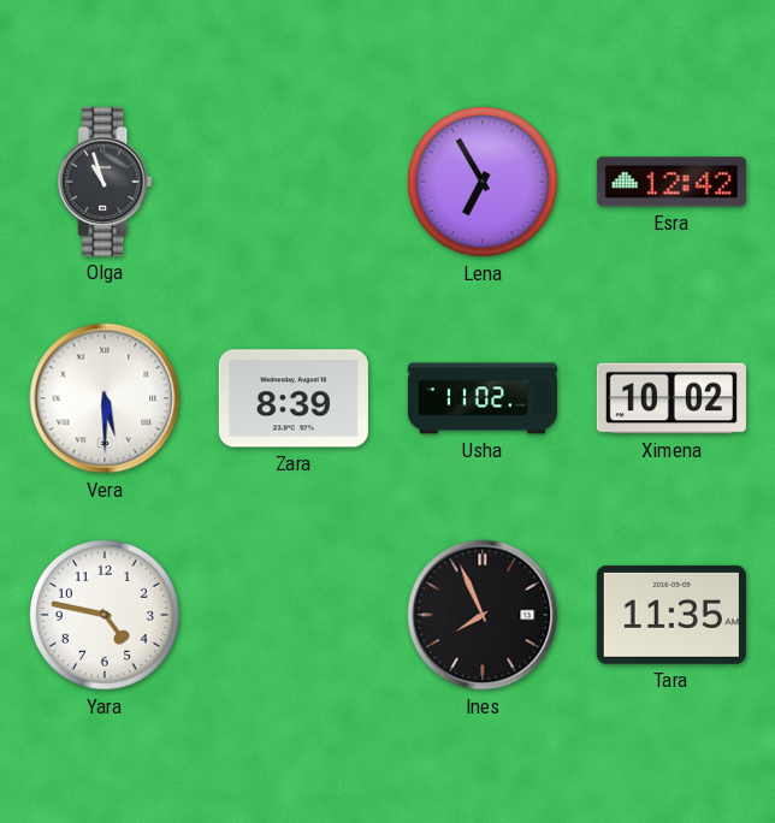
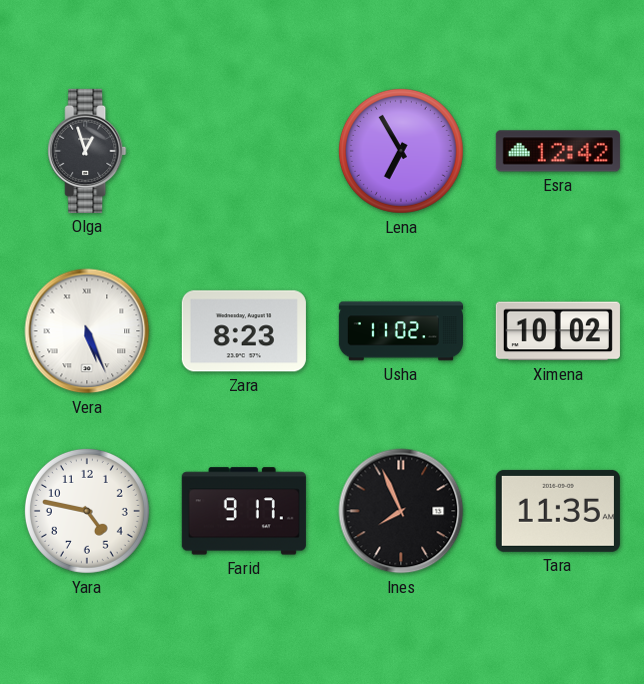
Olga: 10:57 -> 12:57 (87, 151)
Vera: 5:30 -> 5:26 (87, 331)
Zara: 8:39 -> 8:23 (244, 331)
Farid: none -> 9:17 (244, 511)
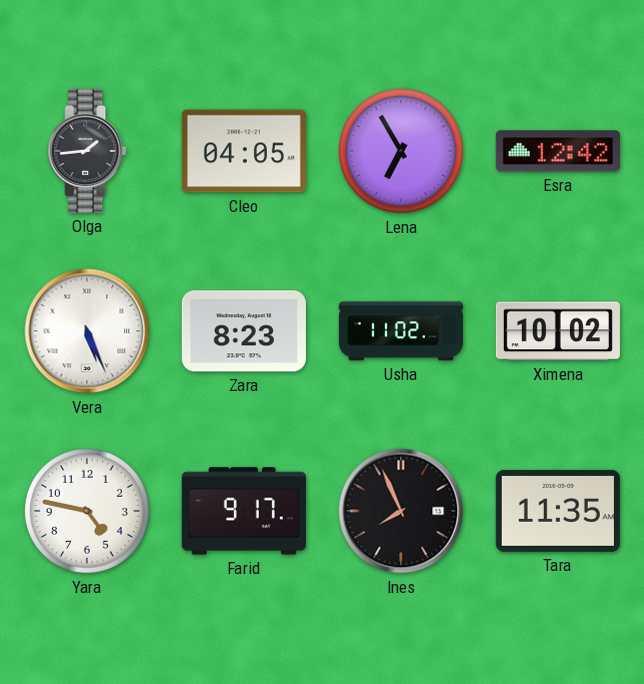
Olga: 12:57 -> 1:44 (87, 151)
Cleo: none -> 04:05 (244, 151)
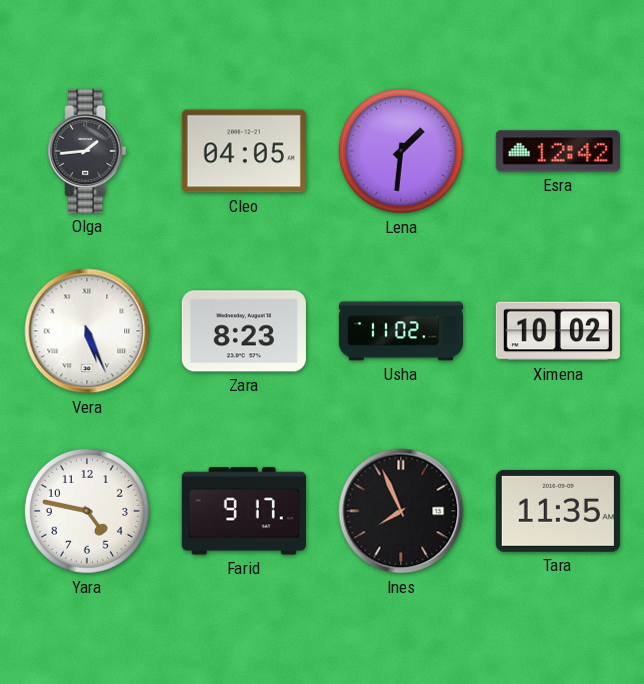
Lena: 6:55 -> 1:31 (401, 151)
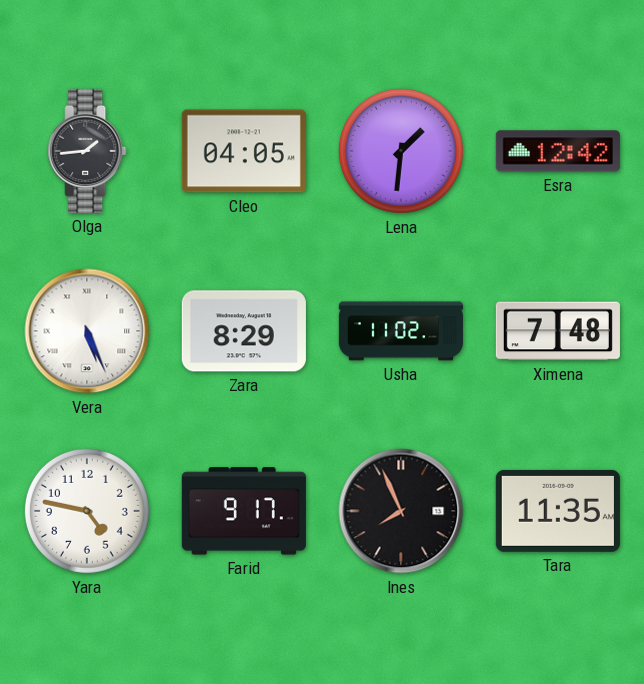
Zara: 8:23 -> 8:29 (244, 331)
Ximena: 10:02 -> 7:48 (558, 331)
